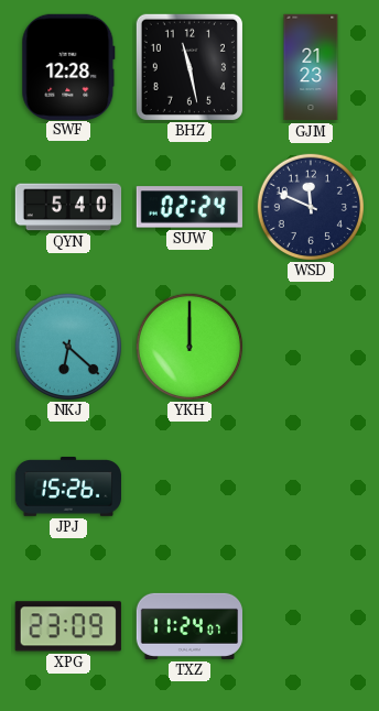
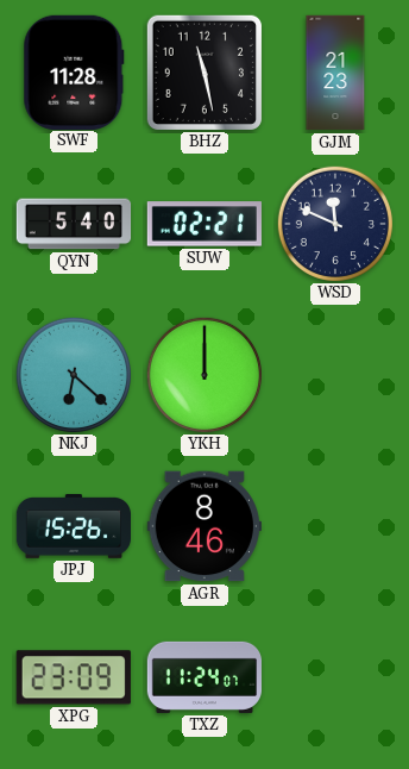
SWF: 12:28 -> 11:28 (74, 71)
SUW: 02:24 -> 02:21 (204, 224)
AGR: none -> 8:46 (203, 526)
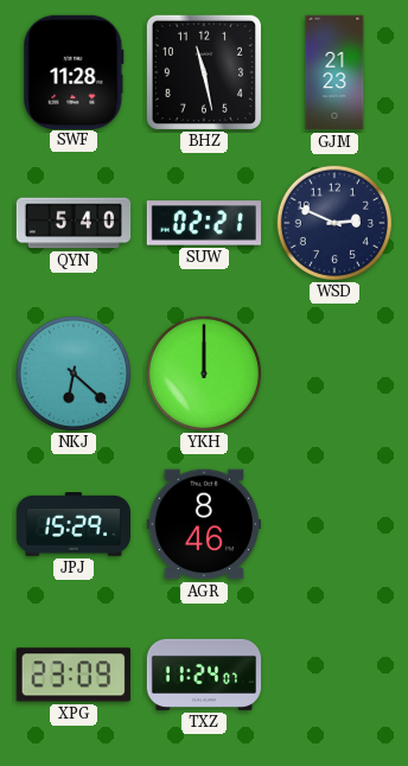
WSD: 11:49 -> 2:49 (333, 222)
JPJ: 15:26 -> 15:29 (72, 525)
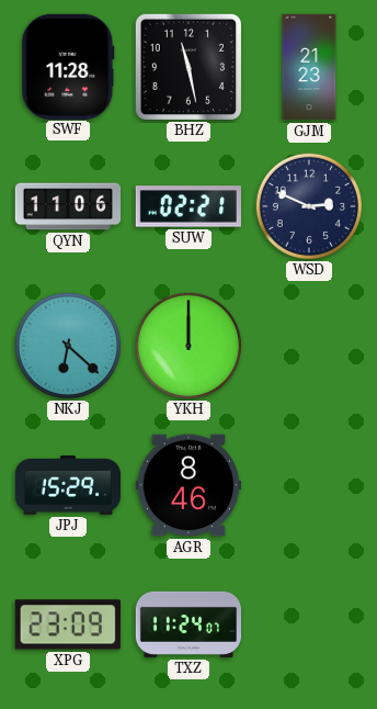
QYN: 5:40 -> 11:06 (68, 206)
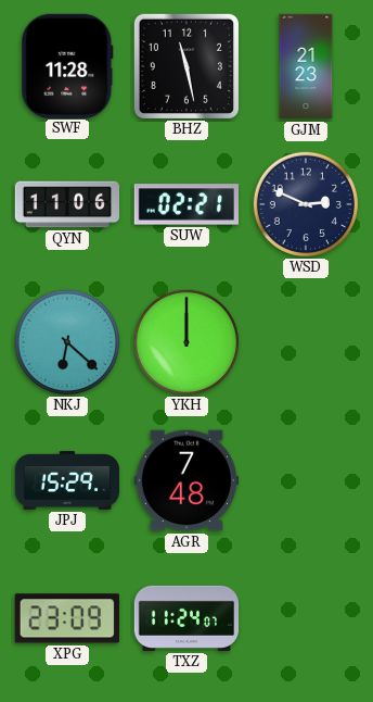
AGR: 8:46 -> 7:48 (185, 480)
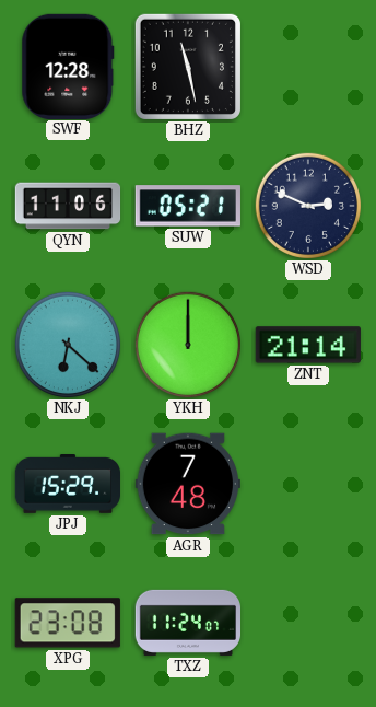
SWF: 11:28 -> 12:28 (68, 66)
GJM: 21:23 -> none (306, 66)
SUW: 02:21 -> 05:21 (188, 206)
ZNT: none -> 21:14 (308, 345)
XPG: 23:09 -> 23:08 (68, 623)
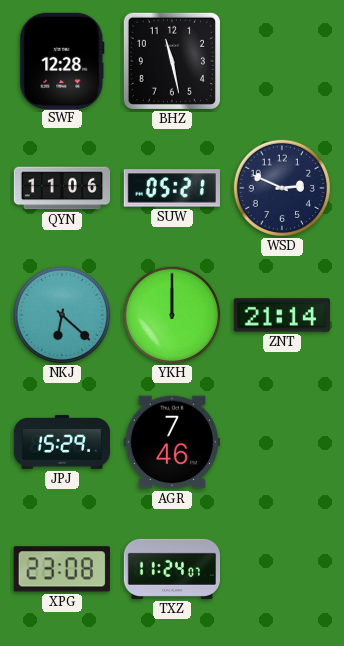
AGR: 7:48 -> 7:46 (171, 442)
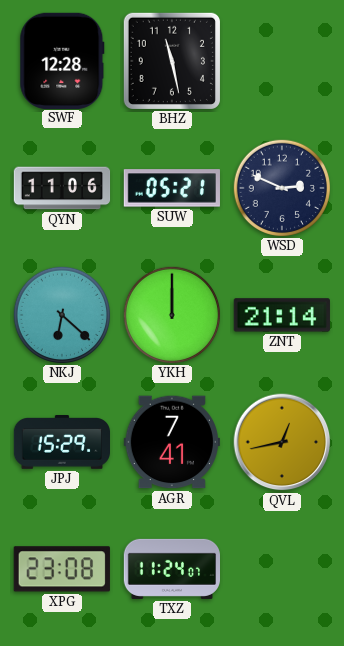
AGR: 7:46 -> 7:41 (171, 442)
QVL: none -> 12:43 (282, 442)
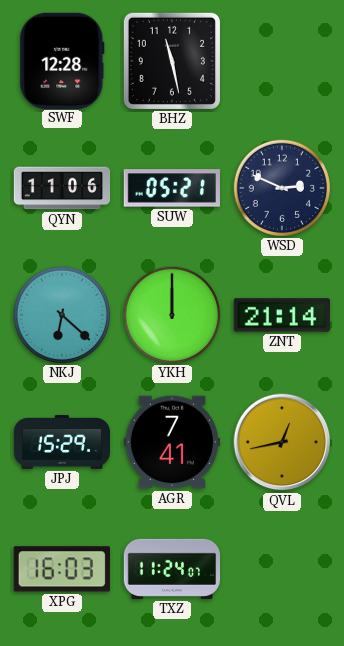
XPG: 23:08 -> 16:03 (62, 569)
